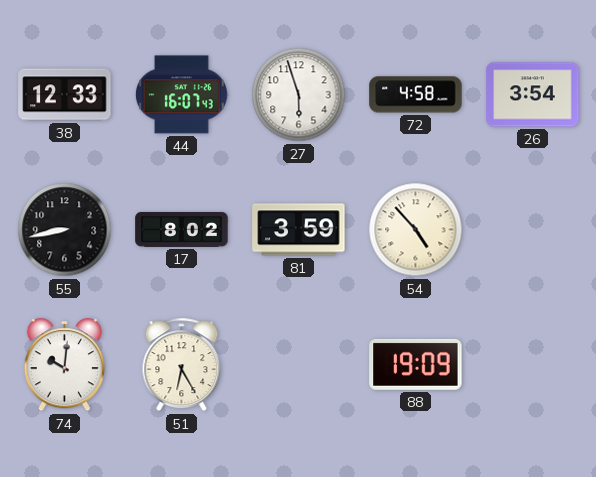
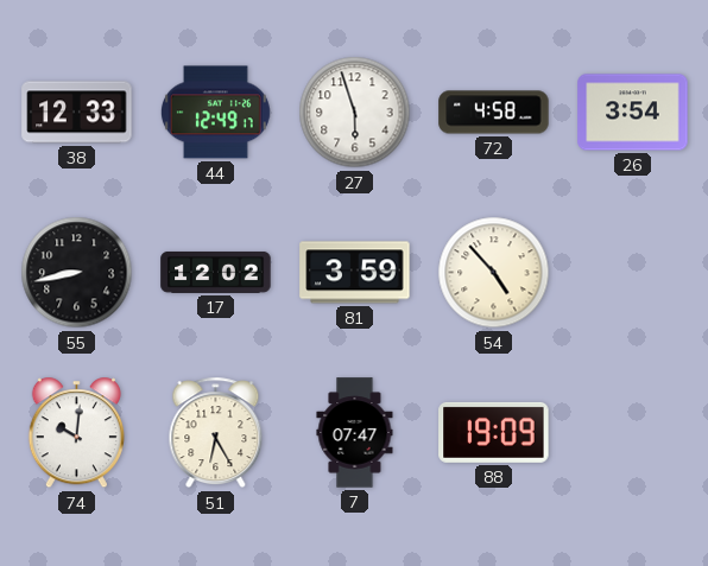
44: 16:07 -> 12:49 (215, 113)
17: 8:02 -> 12:02 (216, 272)
7: none -> 07:47 (355, 433)
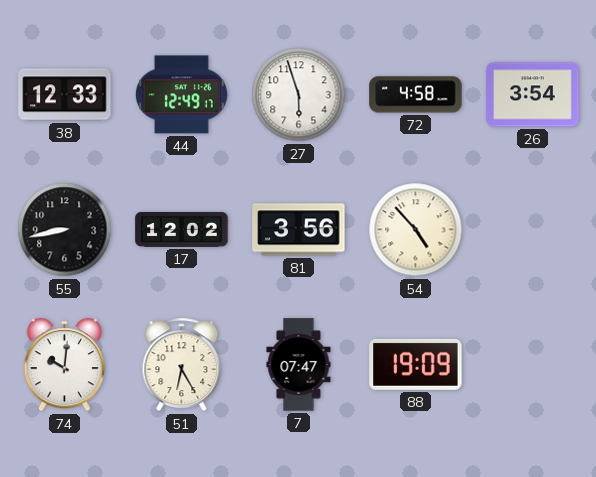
81: 3:59 -> 3:56 (299, 230)
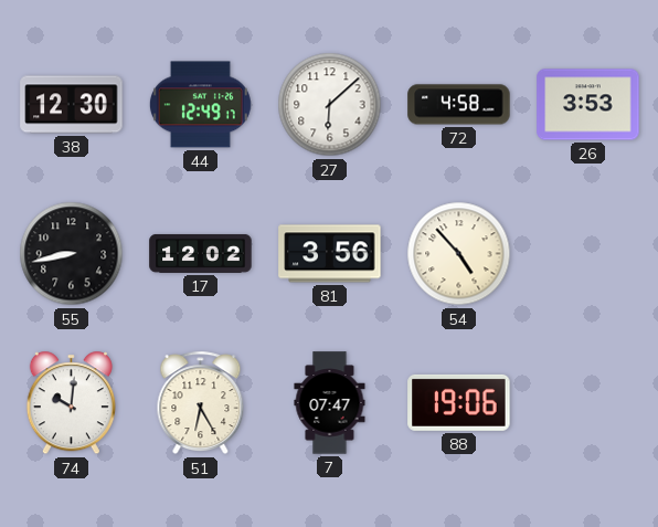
38: 12:33 -> 12:30 (72, 105)
27: 5:57 -> 6:08 (330, 105)
26: 3:54 -> 3:53 (588, 105)
88: 19:09 -> 19:06 (459, 402)
